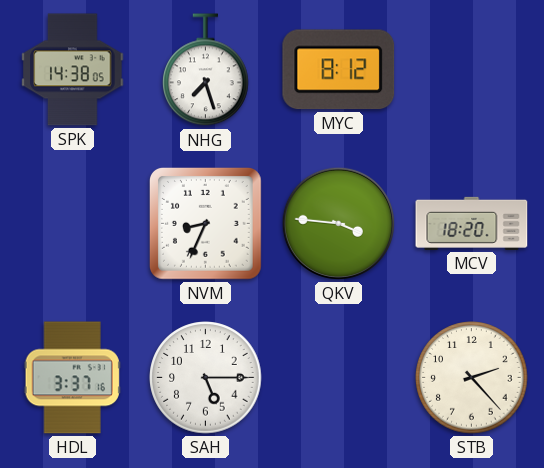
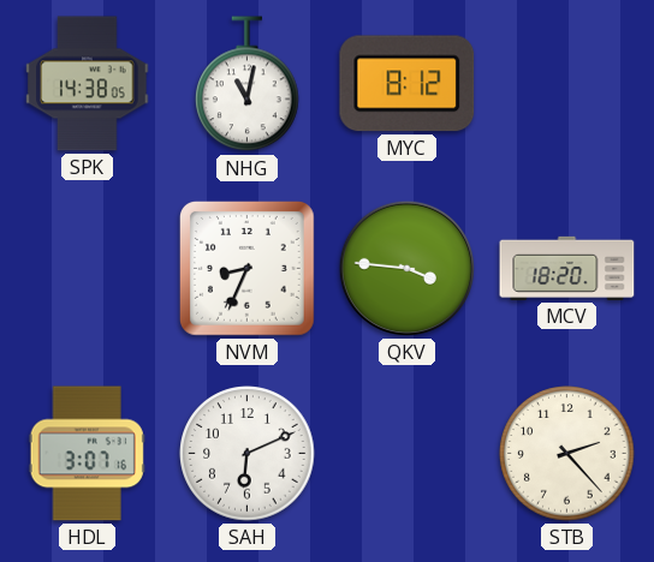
NHG: 7:27 -> 11:02 (248, 84)
HDL: 3:37 -> 3:07 (87, 454)
SAH: 5:15 -> 6:11 (248, 454)
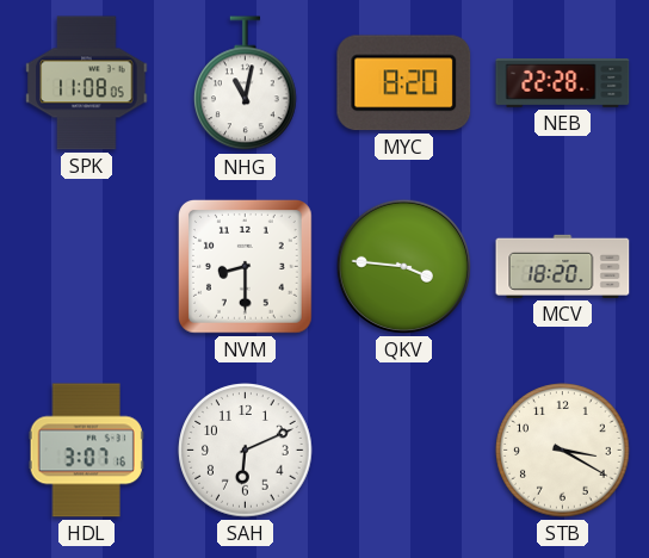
SPK: 14:38 -> 11:08 (87, 83)
MYC: 8:12 -> 8:20 (404, 83)
NEB: none -> 22:28 (563, 82)
NVM: 8:34 -> 8:30 (246, 267)
STB: 2:23 -> 3:20 (563, 451)
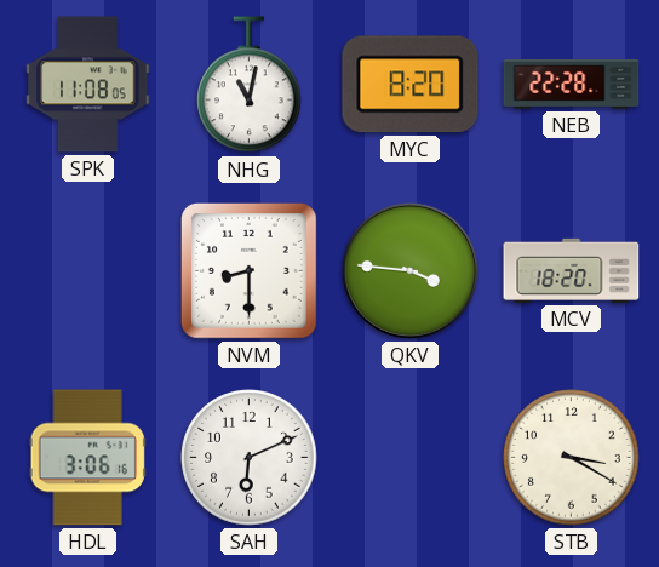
HDL: 3:07 -> 3:06 (87, 458)
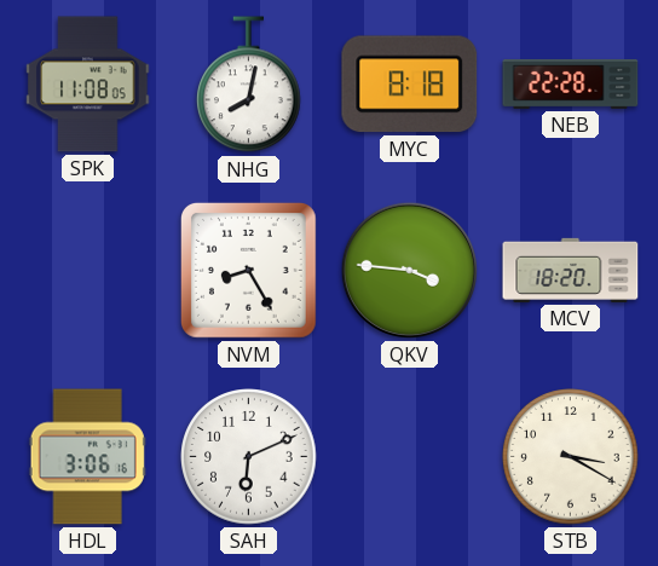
NHG: 11:02 -> 8:02 (249, 85)
MYC: 8:20 -> 8:18 (410, 85)
NVM: 8:30 -> 8:25 (249, 271)
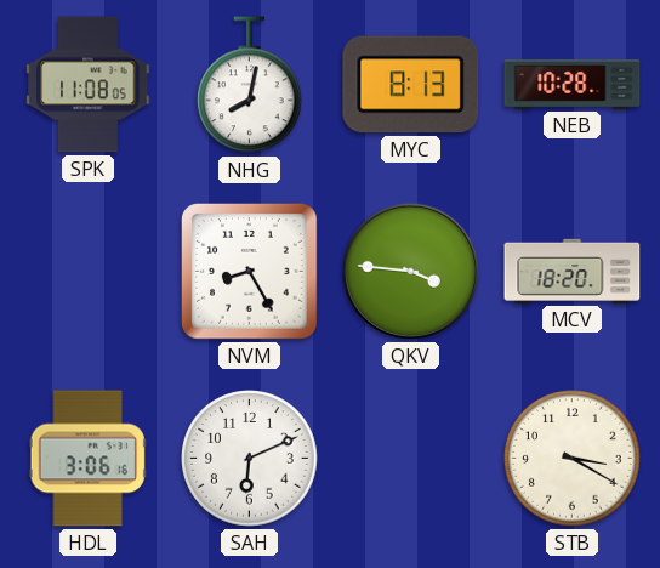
MYC: 8:18 -> 8:13 (411, 85)
NEB: 22:28 -> 10:28 (573, 84)
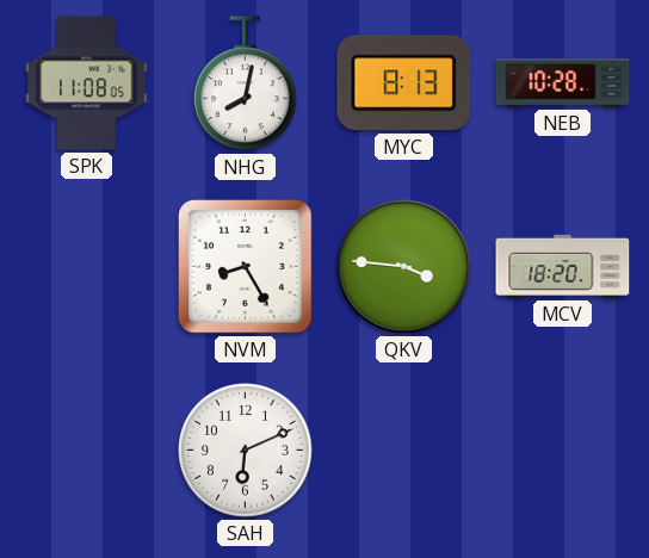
HDL: 3:06 -> none (87, 459)
STB: 3:20 -> none (573, 459)
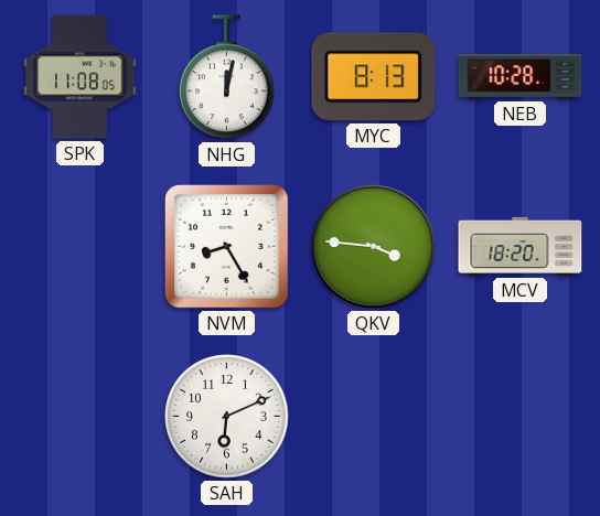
NHG: 8:02 -> 12:02 (227, 77)
